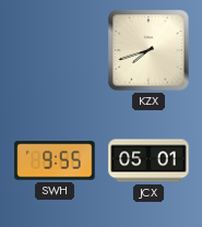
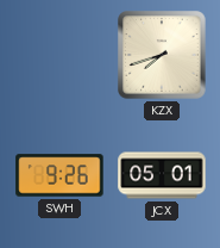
SWH: 9:55 -> 9:26 (59, 175)
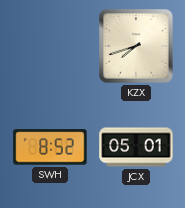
SWH: 9:26 -> 8:52 (50, 147)
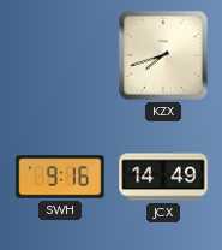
SWH: 8:52 -> 9:16 (60, 177)
JCX: 05:01 -> 14:49 (163, 177)
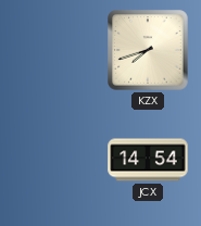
SWH: 9:16 -> none (60, 177)
JCX: 14:49 -> 14:54 (148, 160)
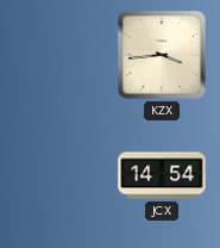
KZX: 7:42 -> 3:44 (162, 55)
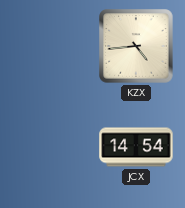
KZX: 3:44 -> 4:44 (136, 46)
